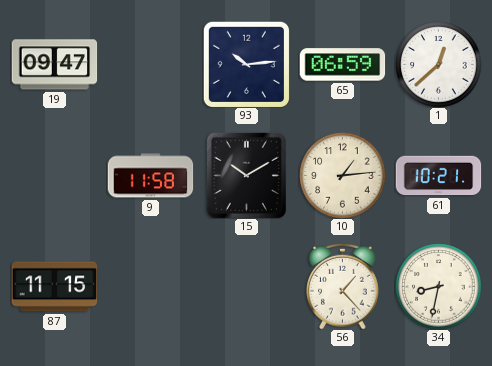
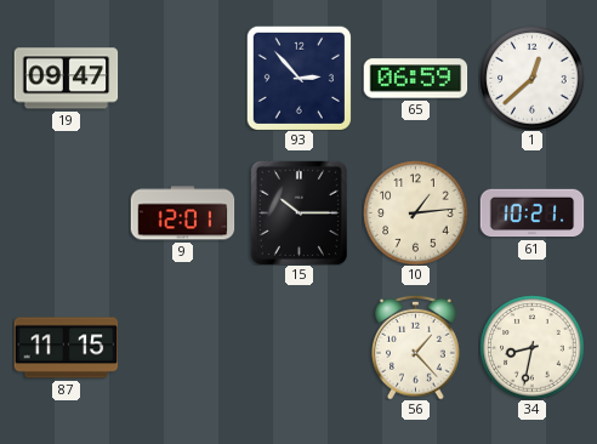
93: 10:14 -> 2:53 (298, 78)
9: 11:58 -> 12:01 (182, 214)
15: 10:10 -> 10:15 (298, 212)
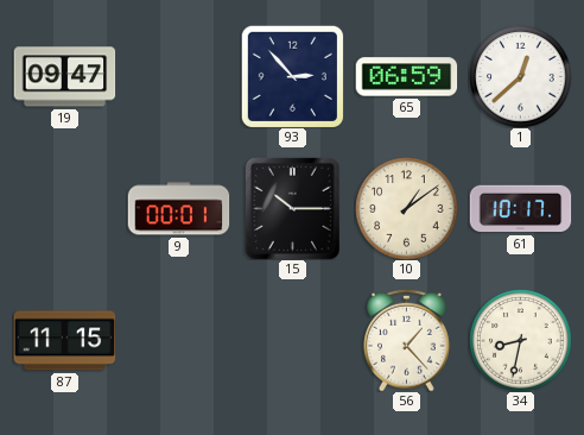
9: 12:01 -> 00:01 (178, 209)
10: 1:14 -> 1:09 (406, 208)
61: 10:21 -> 10:17 (520, 209)
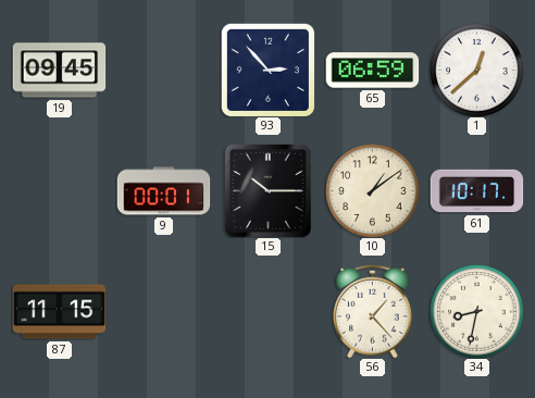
19: 09:47 -> 09:45 (59, 71)
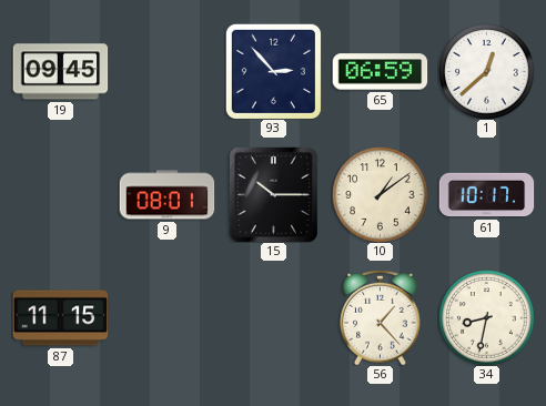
9: 00:01 -> 08:01 (166, 195)
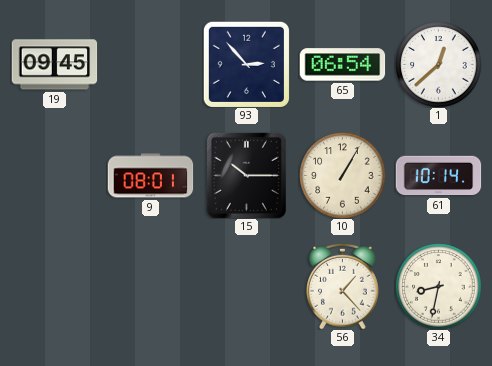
65: 06:59 -> 06:54 (342, 65)
10: 1:09 -> 1:05 (342, 175)
61: 10:17 -> 10:14 (438, 176)
87: 11:15 -> none (60, 318)
